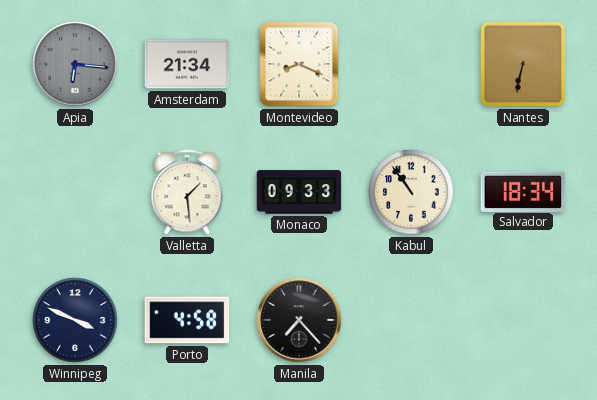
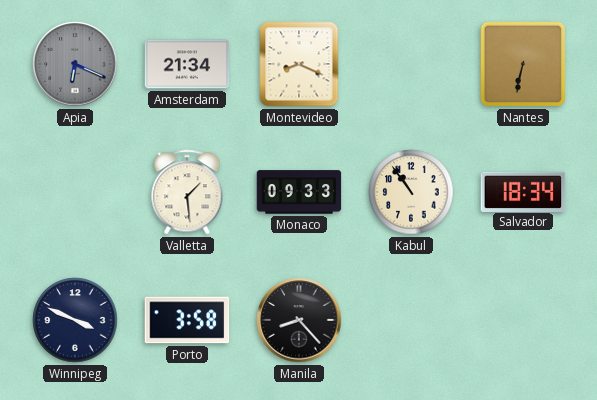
Apia: 6:16 -> 6:19 (75, 64)
Porto: 4:58 -> 3:58 (187, 320)
Manila: 7:23 -> 8:23 (299, 320)
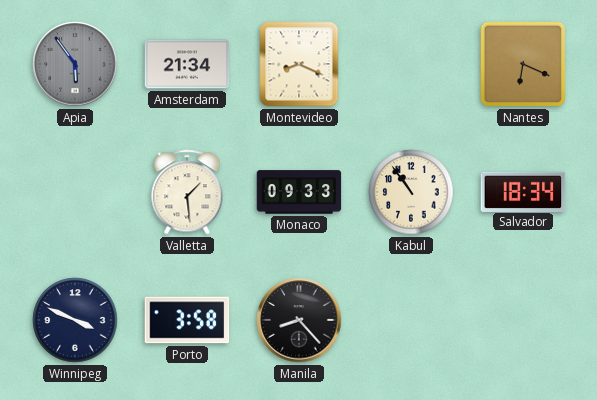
Apia: 6:19 -> 5:54 (75, 64)
Nantes: 6:32 -> 6:19 (523, 64)
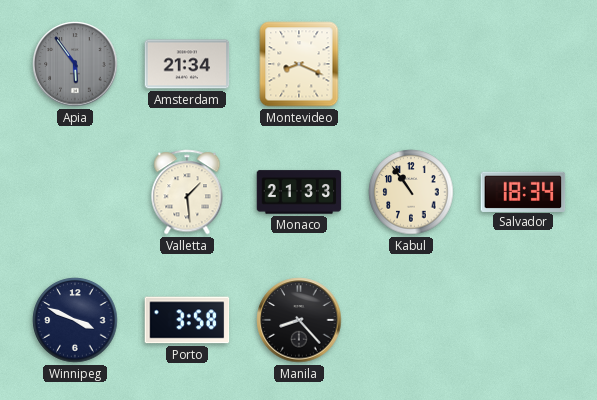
Nantes: 6:19 -> none (523, 64)
Monaco: 09:33 -> 21:33 (299, 192)
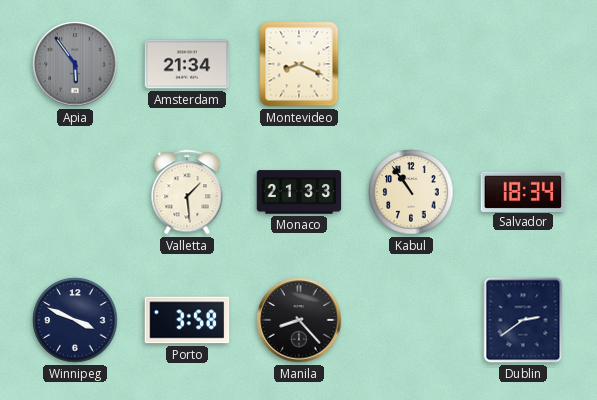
Dublin: none -> 2:39 (523, 320)
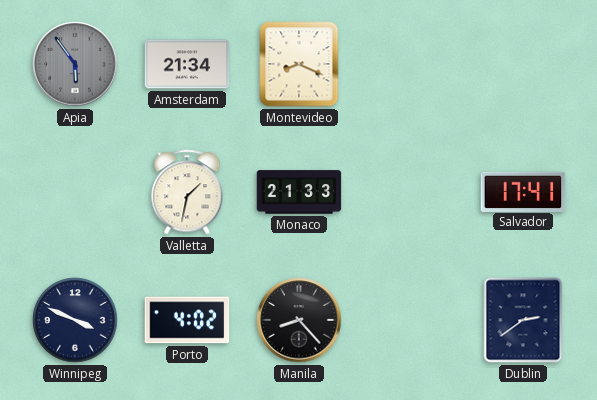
Valletta: 1:29 -> 1:32 (187, 192)
Kabul: 10:54 -> none (411, 192)
Salvador: 18:34 -> 17:41 (523, 191)
Porto: 3:58 -> 4:02 (187, 320)
